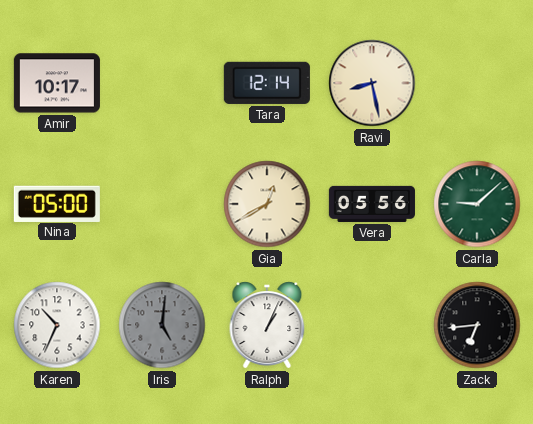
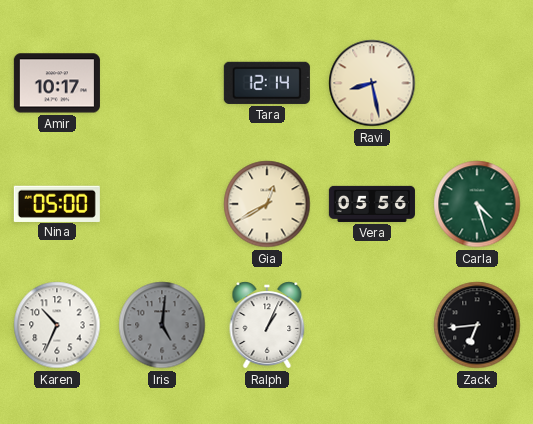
Carla: 9:08 -> 4:27 (477, 204)
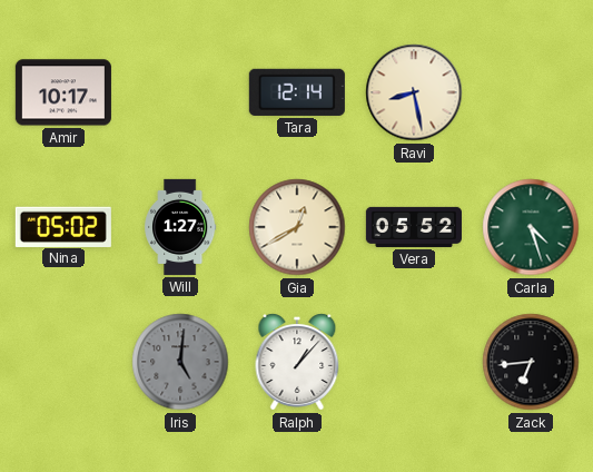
Nina: 05:00 -> 05:02 (63, 226)
Will: none -> 1:27 (180, 227)
Vera: 05:56 -> 05:52 (414, 227)
Karen: 10:34 -> none (57, 325)
Ralph: 1:04 -> 1:07 (297, 362)
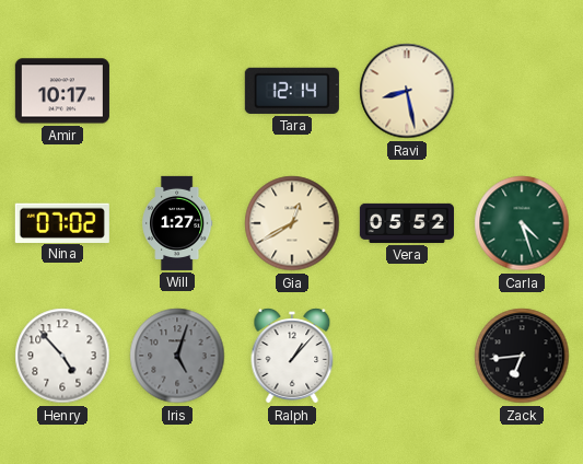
Nina: 05:02 -> 07:02 (62, 222)
Henry: none -> 4:53 (62, 356)
Iris: 5:01 -> 5:03 (177, 356)
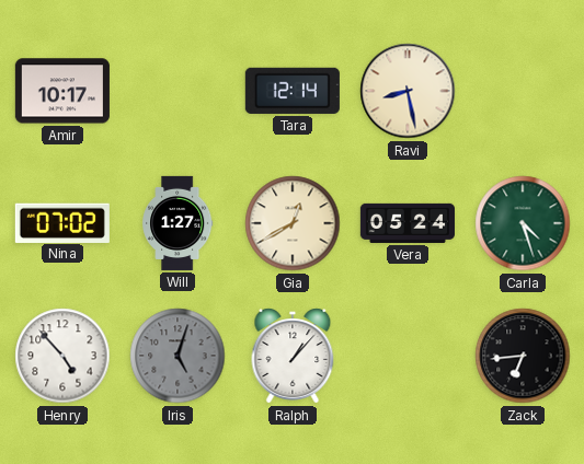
Vera: 05:52 -> 05:24 (408, 223)
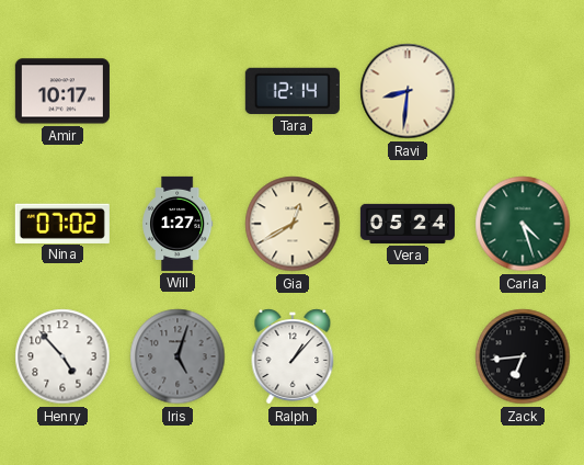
Ravi: 8:28 -> 8:31 (408, 91)
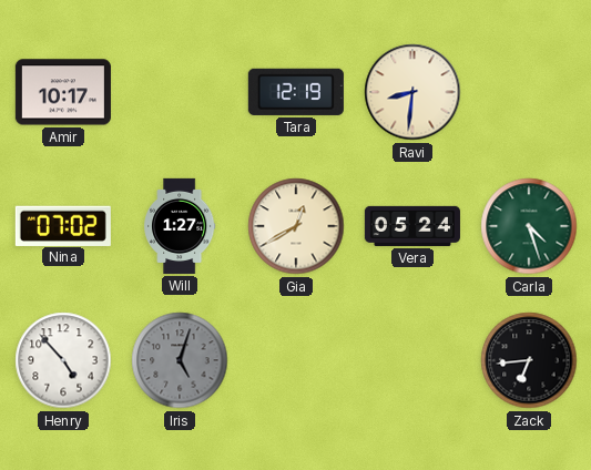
Tara: 12:14 -> 12:19 (296, 92)
Ralph: 1:07 -> none (293, 356)
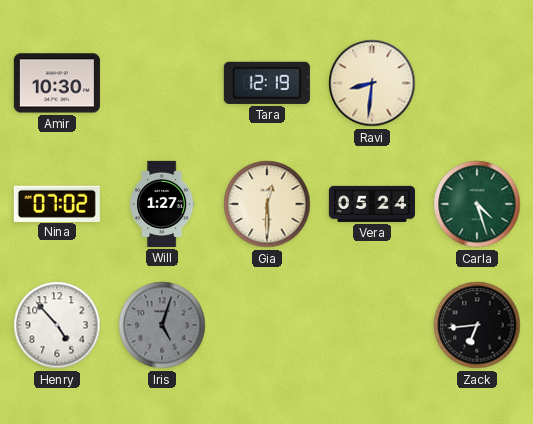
Amir: 10:17 -> 10:30 (57, 83)
Gia: 12:40 -> 12:30 (267, 204)
